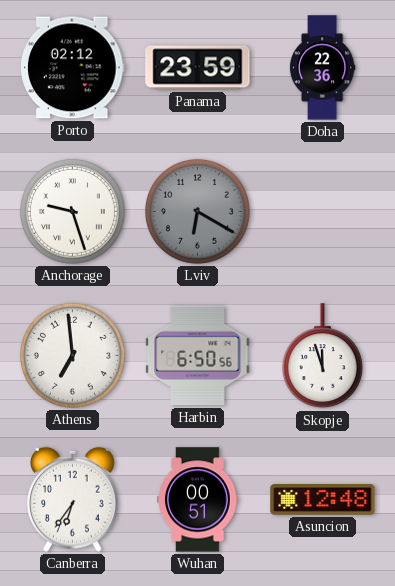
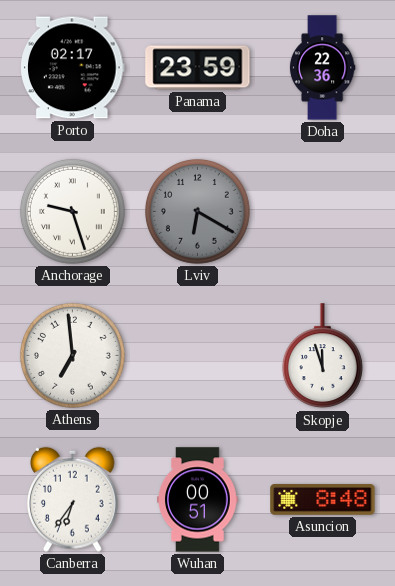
Porto: 02:12 -> 02:17 (73, 68)
Harbin: 6:50 -> none (198, 356)
Asuncion: 12:48 -> 8:48 (323, 500)
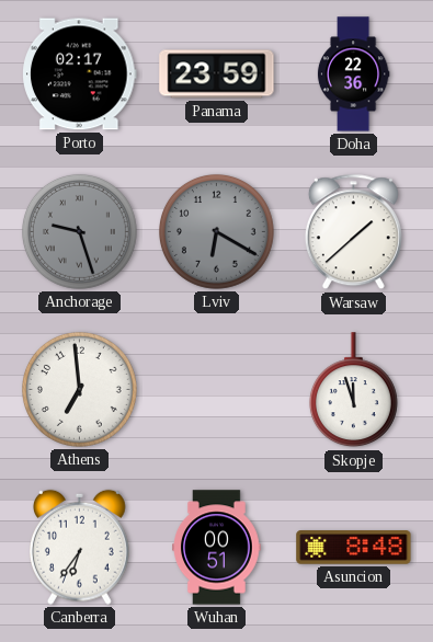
Anchorage dial: white -> grey (79, 231)
Warsaw: none -> 1:38 (353, 232)
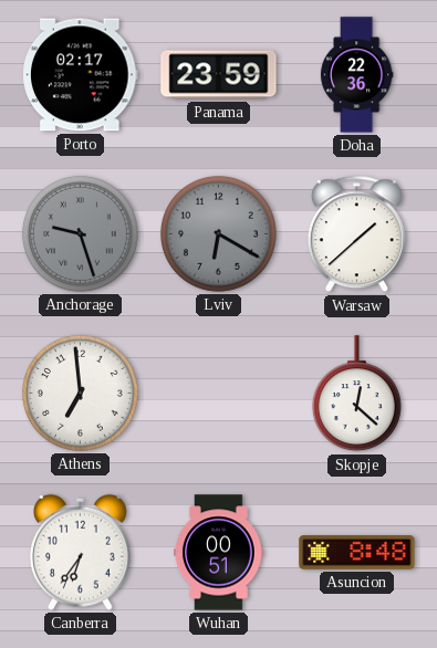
Skopje: 11:57 -> 12:22 (356, 394)
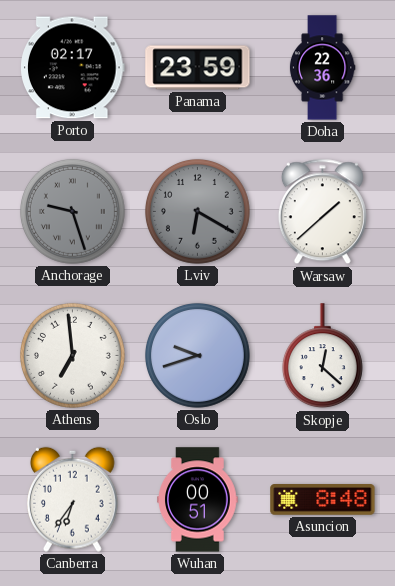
Oslo: none -> 9:42 (197, 355)
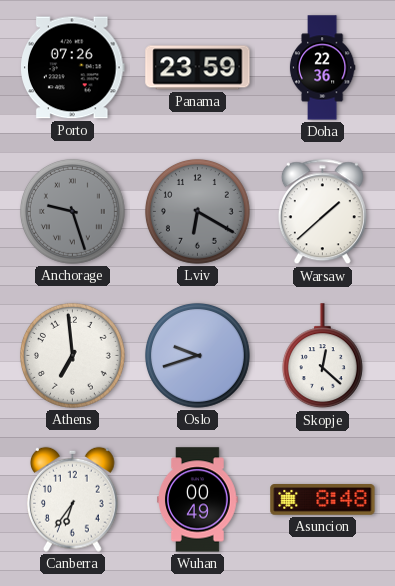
Porto: 02:17 -> 07:26 (73, 68)
Wuhan: 00:51 -> 00:49 (198, 500)
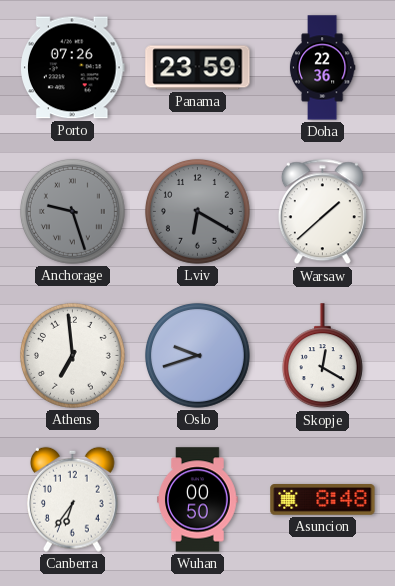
Skopje: 12:22 -> 12:20 (322, 356)
Wuhan: 00:49 -> 00:50 (198, 500)
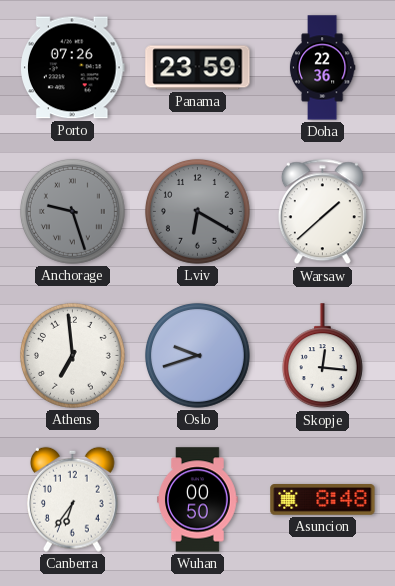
Skopje: 12:20 -> 12:16 (322, 356)
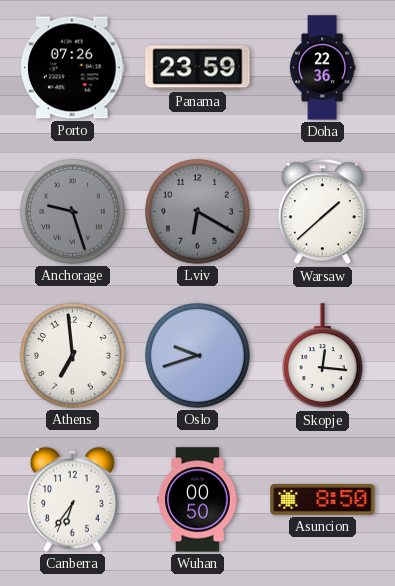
Asuncion: 8:48 -> 8:50 (323, 500)
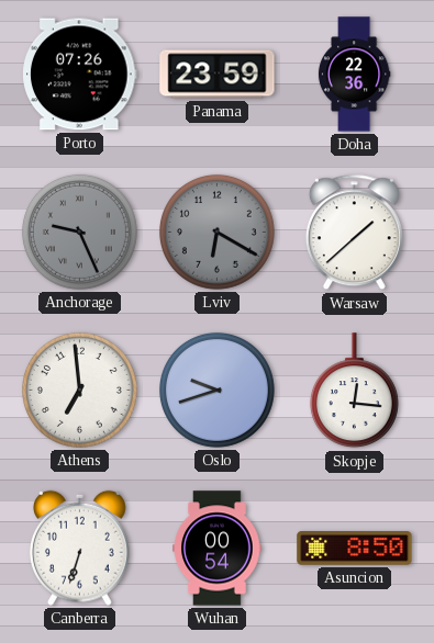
Anchorage: 9:27 -> 9:26 (79, 232)
Canberra: 6:36 -> 6:33 (80, 548)
Wuhan: 00:50 -> 00:54 (218, 549)
